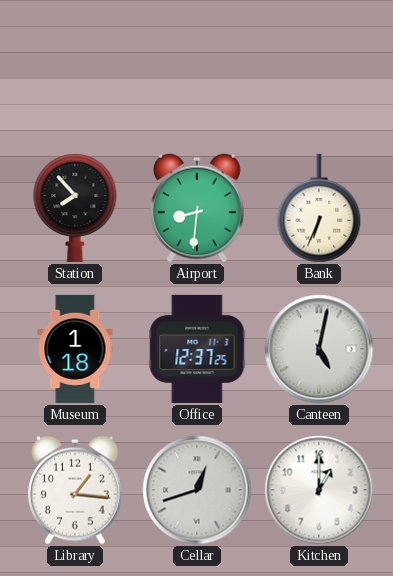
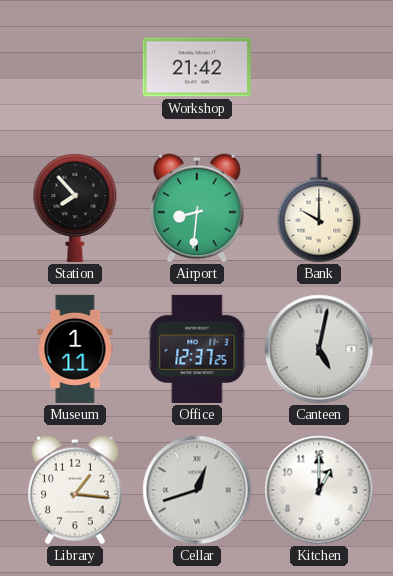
Workshop: none -> 21:42 (197, 67)
Bank: 6:34 -> 10:00 (319, 208)
Museum: 1:18 -> 1:11 (75, 349)
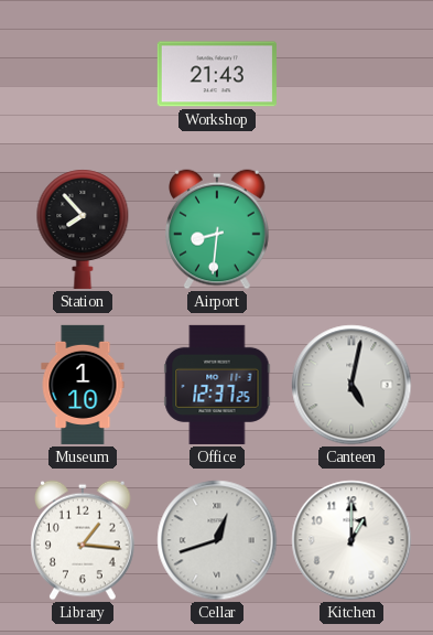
Workshop: 21:42 -> 21:43 (217, 74)
Bank: 10:00 -> none (319, 208)
Museum: 1:11 -> 1:10 (83, 385)
